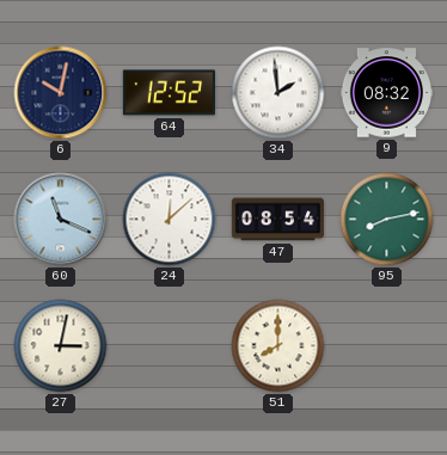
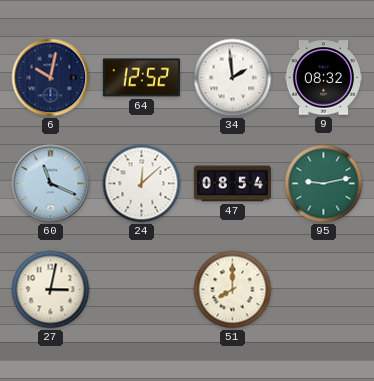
95: 8:13 -> 9:13 (324, 184)
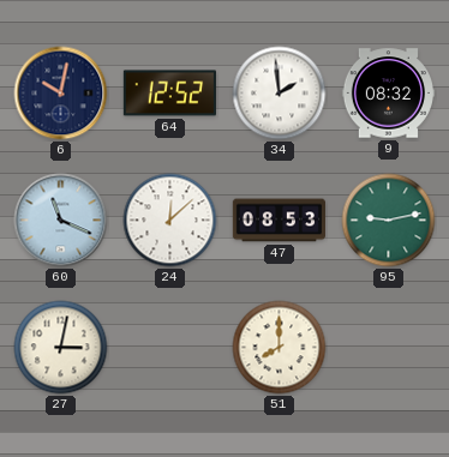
47: 08:54 -> 08:53 (279, 221)
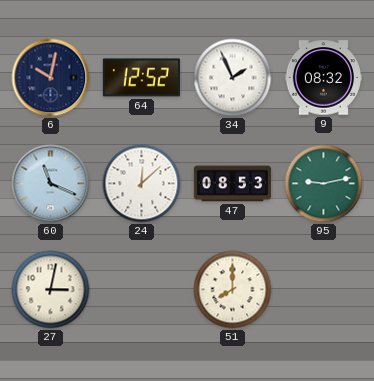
34: 1:59 -> 1:56 (233, 78)
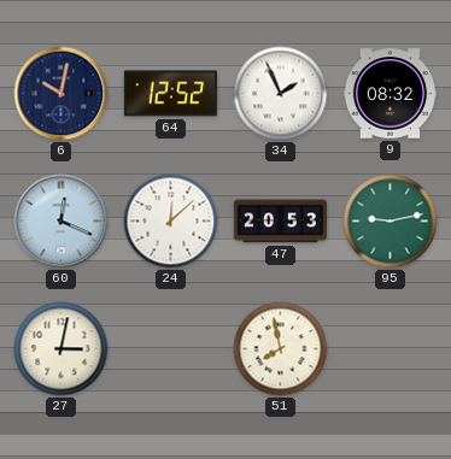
60: 11:19 -> 12:19 (61, 222)
47: 08:53 -> 20:53 (280, 222)
51: 8:00 -> 7:58 (281, 349)
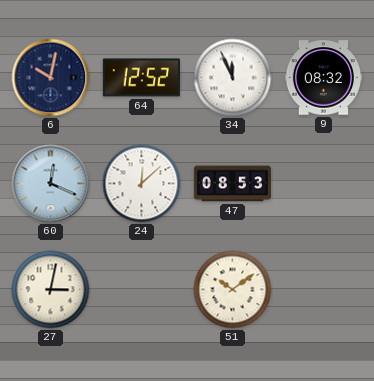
34: 1:56 -> 11:56 (233, 78)
47: 20:53 -> 08:53 (232, 184)
95: 9:13 -> none (391, 222)
51: 7:58 -> 10:09 (233, 290)
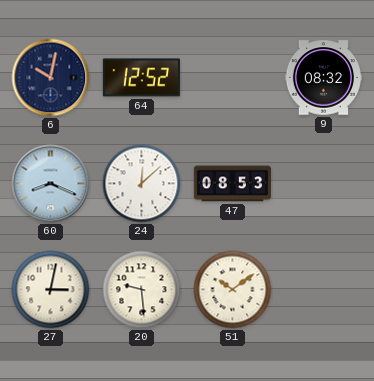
34: 11:56 -> none (233, 78)
60: 12:19 -> 8:19 (51, 184)
20: none -> 9:29 (142, 290)
